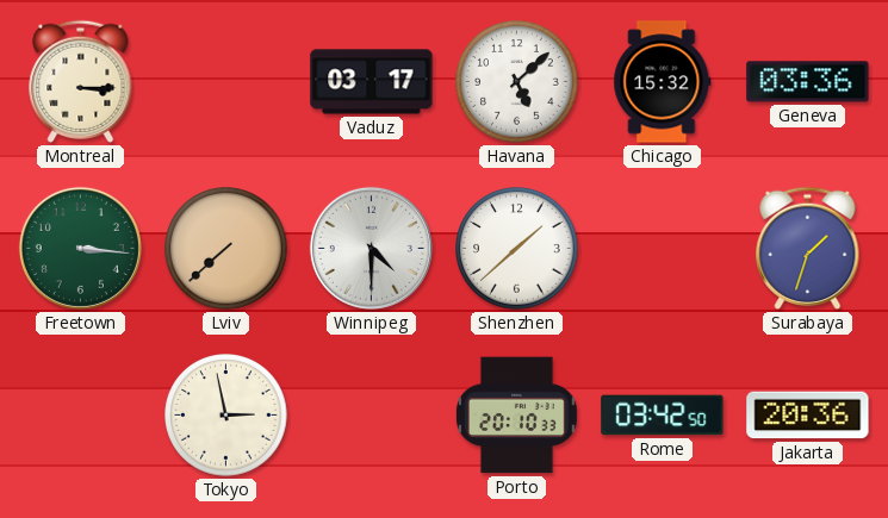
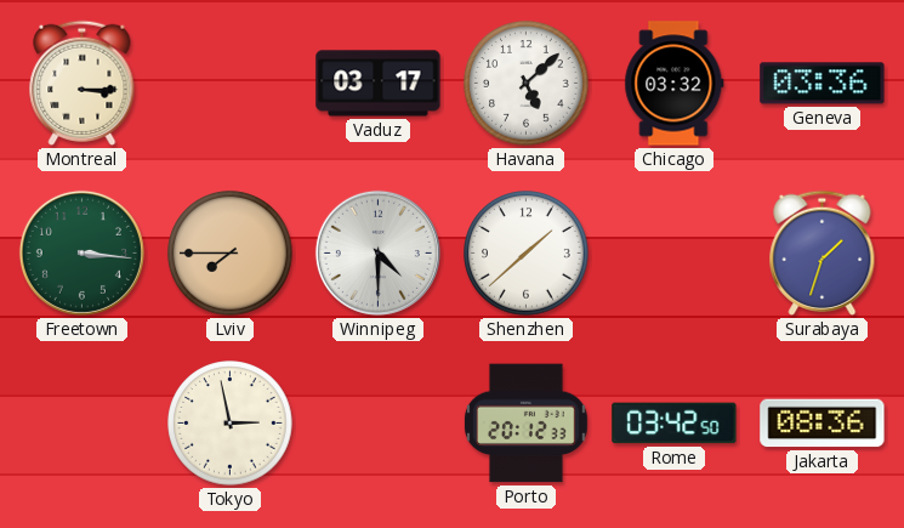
Chicago: 15:32 -> 03:32 (675, 84)
Lviv: 7:38 -> 7:45 (231, 254)
Porto: 20:10 -> 20:12 (527, 424)
Jakarta: 20:36 -> 08:36 (823, 424)
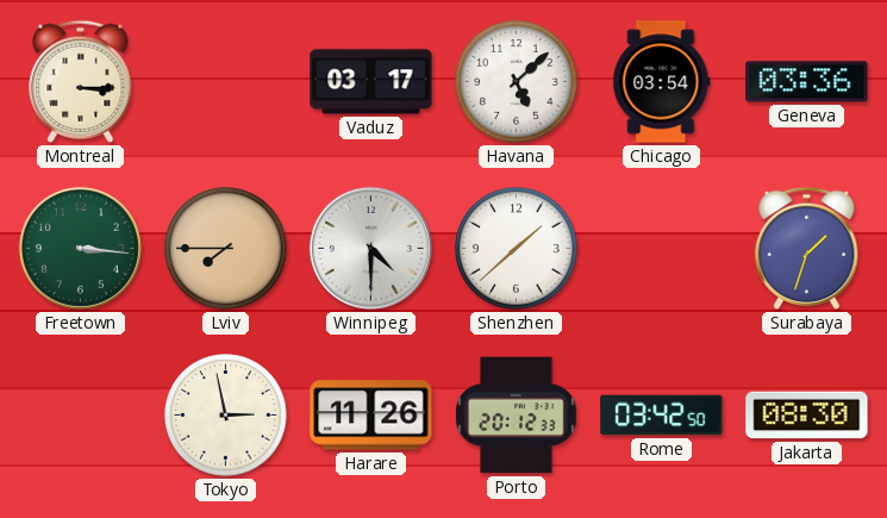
Chicago: 03:32 -> 03:54 (662, 82)
Harare: none -> 11:26 (371, 416)
Jakarta: 08:36 -> 08:30 (807, 416)
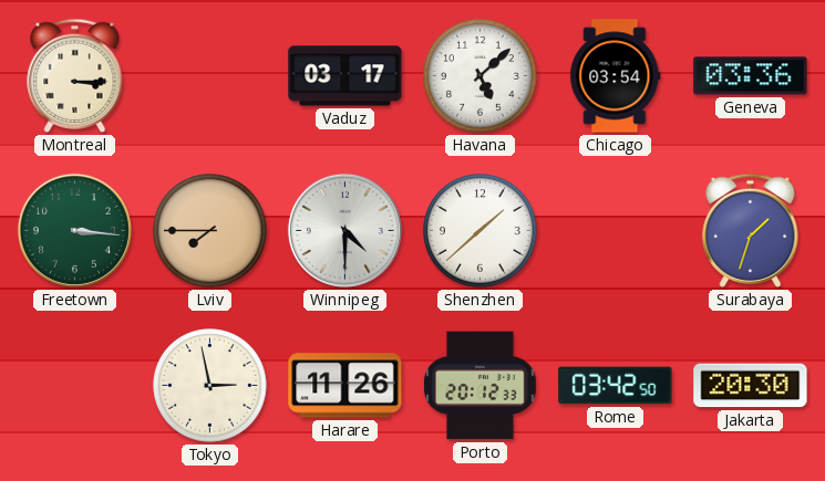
Jakarta: 08:30 -> 20:30 (751, 386)
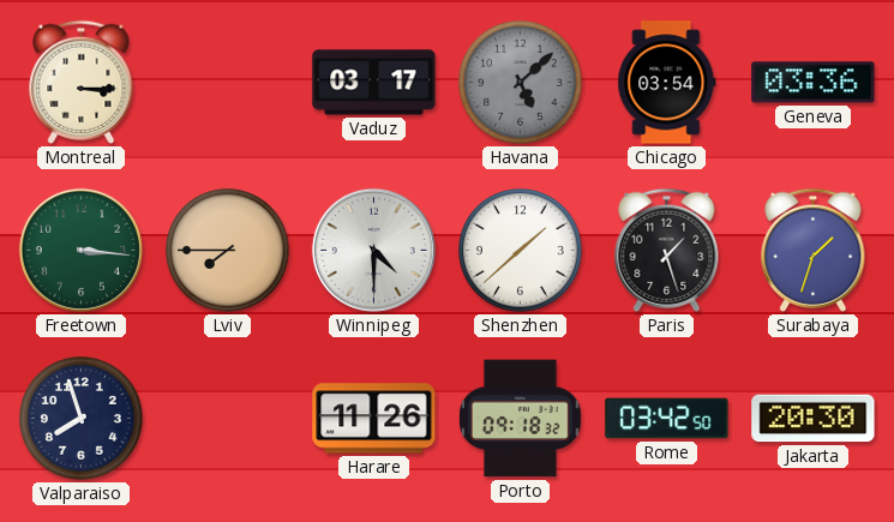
Havana dial: white -> grey (521, 83)
Paris: none -> 1:27 (667, 250)
Valparaiso: none -> 7:57 (82, 419)
Tokyo: 2:58 -> none (210, 386)
Porto: 20:12 -> 09:18 (521, 419)
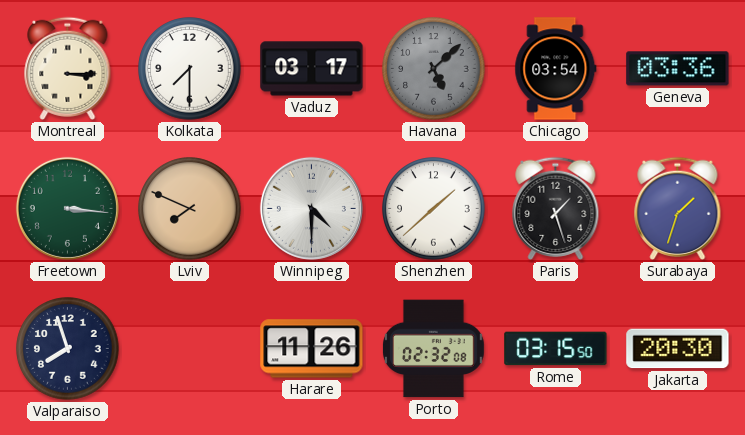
Kolkata: none -> 7:30 (190, 69)
Lviv: 7:45 -> 7:49 (190, 209)
Porto: 09:18 -> 02:32 (434, 349)
Rome: 03:42 -> 03:15 (556, 349)
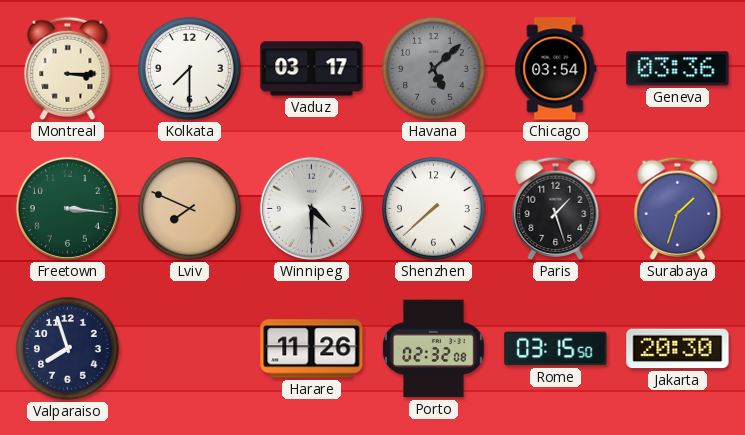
Shenzhen: 1:38 -> 7:38 (434, 209)
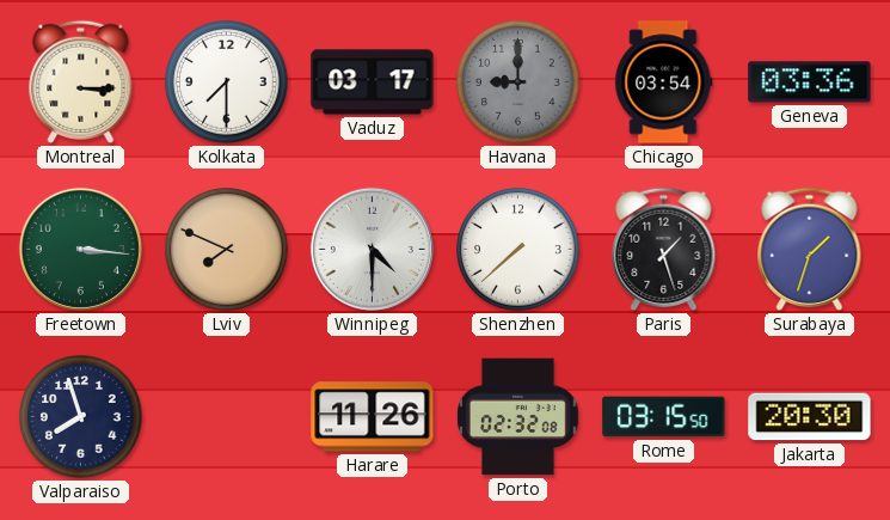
Havana: 5:08 -> 9:00 (518, 82)
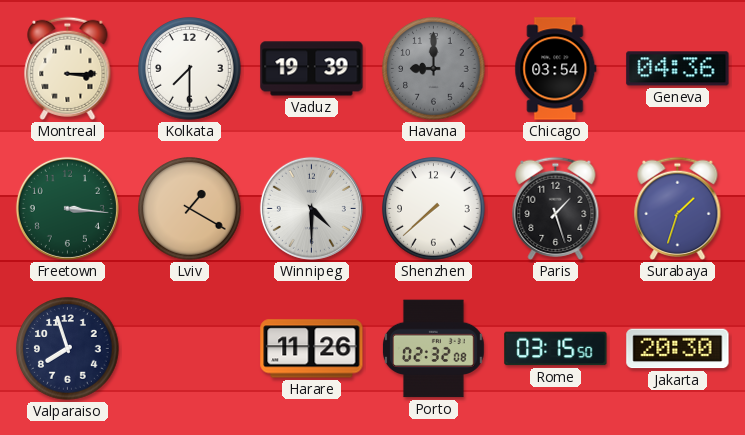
Vaduz: 03:17 -> 19:39 (312, 69)
Geneva: 03:36 -> 04:36 (678, 69)
Lviv: 7:49 -> 1:20 (190, 209)
